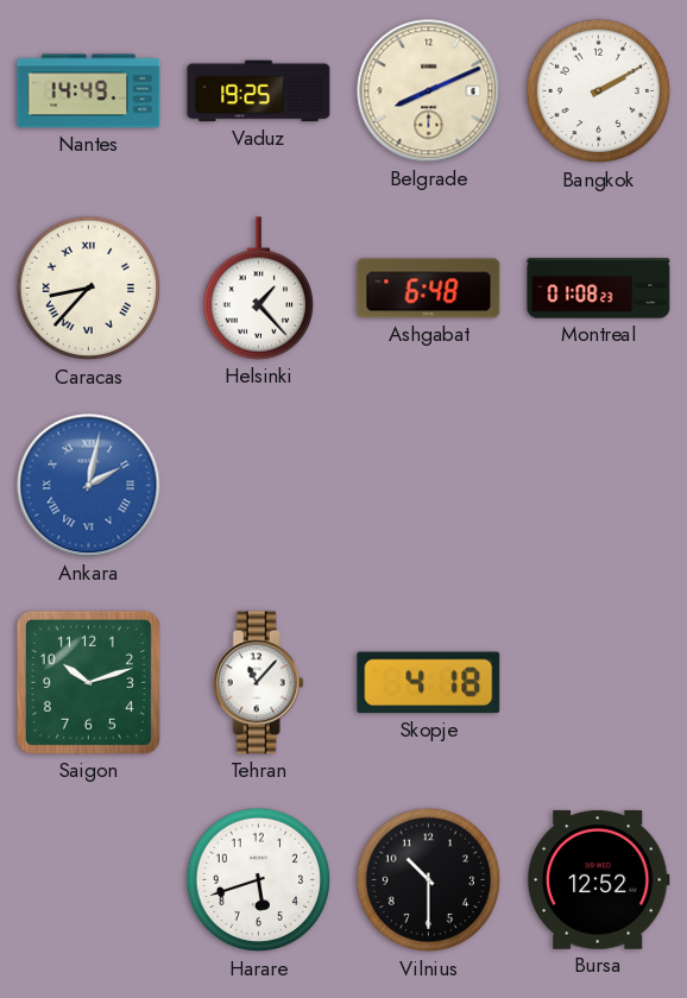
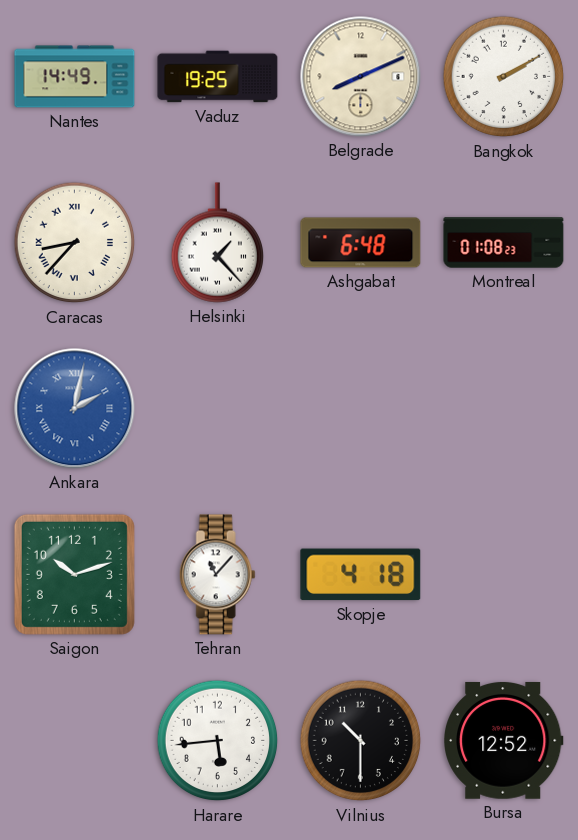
Harare: 5:42 -> 5:44 (218, 741)
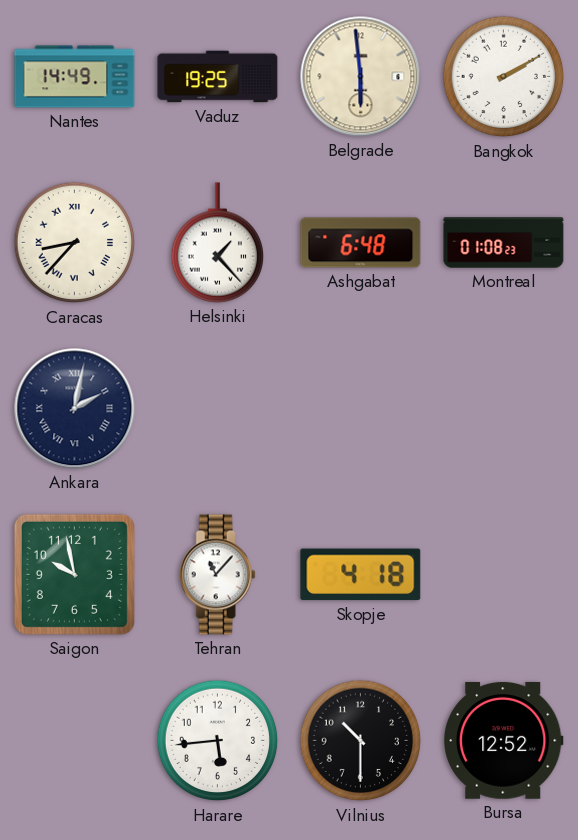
Belgrade: 8:11 -> 5:59 (361, 77)
Ankara dial: blue -> navy (75, 409)
Saigon: 10:12 -> 9:58 (74, 574)
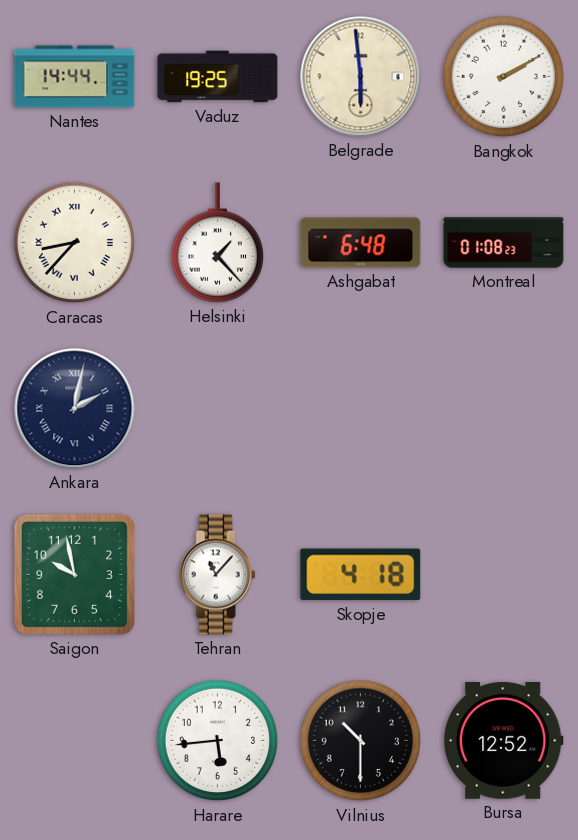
Nantes: 14:49 -> 14:44 (75, 77)
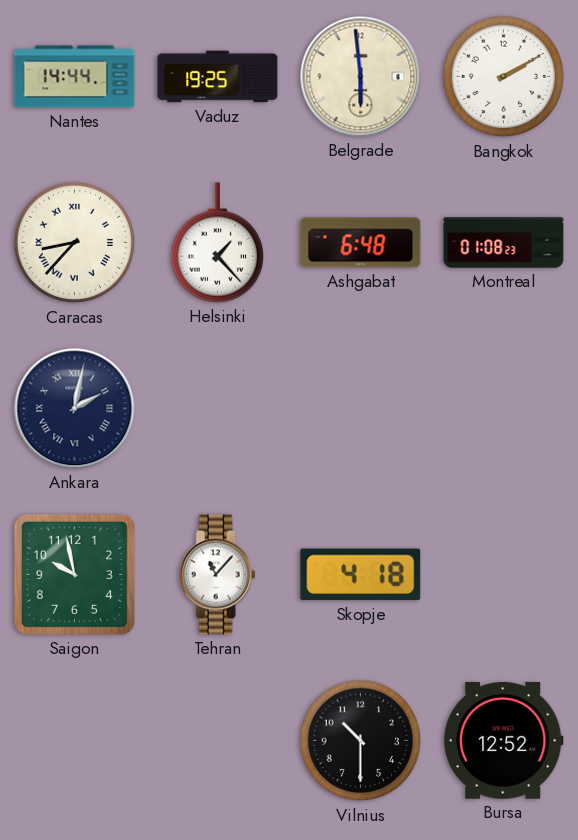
Harare: 5:44 -> none (218, 741)
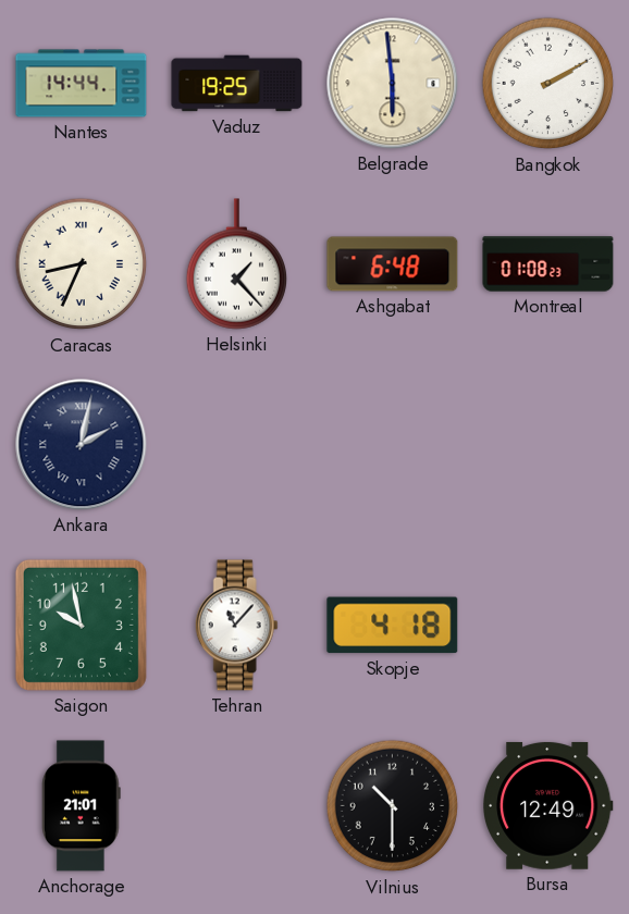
Caracas: 8:37 -> 8:34 (82, 264)
Anchorage: none -> 21:01 (82, 806)
Bursa: 12:52 -> 12:49 (548, 806)
